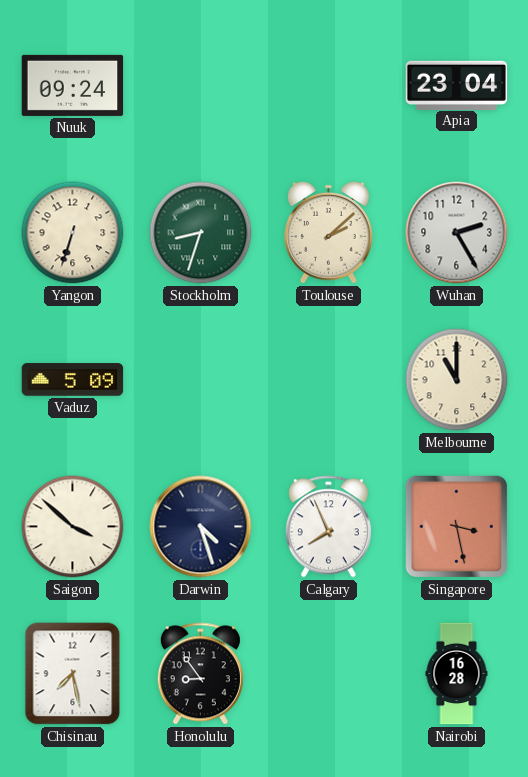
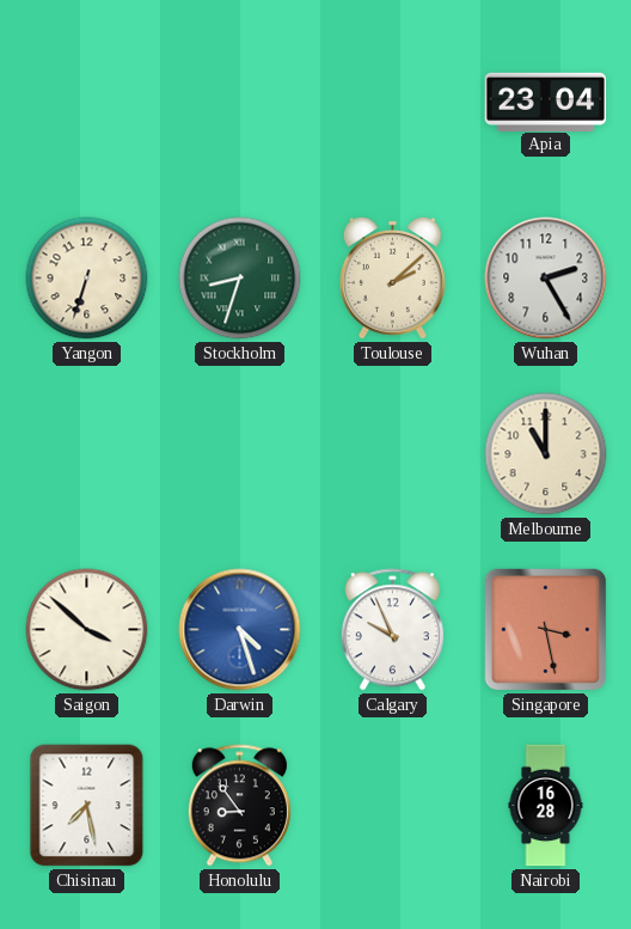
Nuuk: 09:24 -> none (73, 85)
Vaduz: 5:09 -> none (73, 380)
Darwin dial: navy -> blue (240, 630)
Calgary: 7:56 -> 9:56 (392, 630)
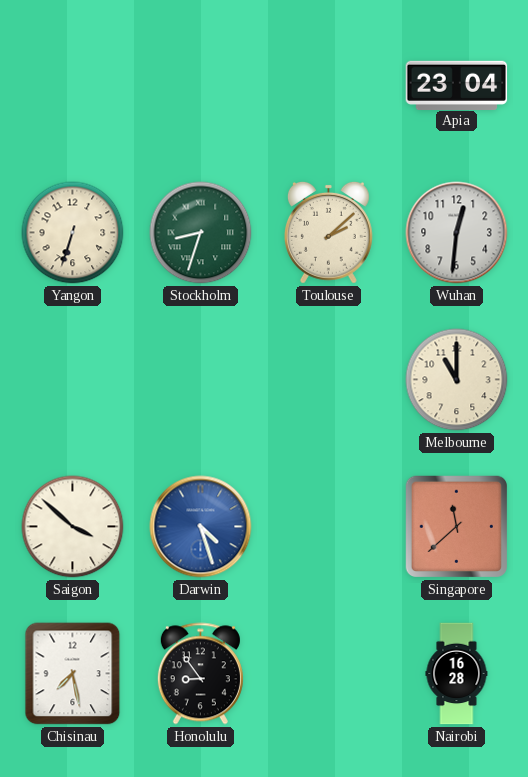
Wuhan: 2:25 -> 12:31 (457, 233)
Calgary: 9:56 -> none (392, 630)
Singapore: 3:28 -> 11:38 (456, 526)
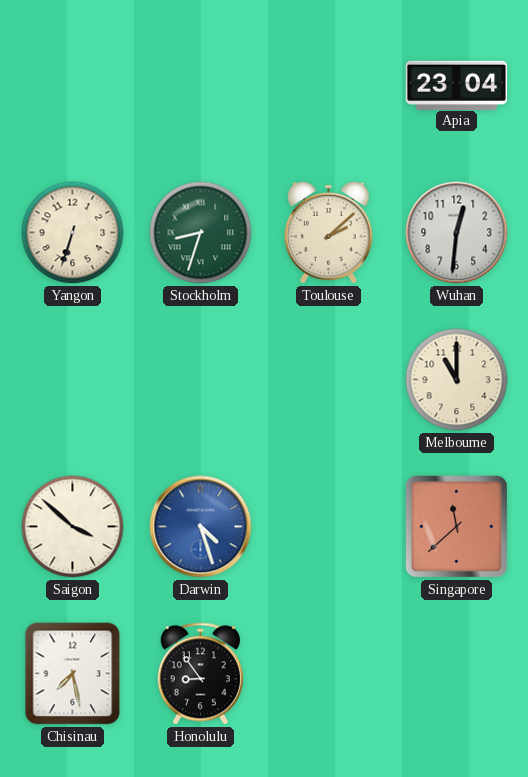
Nairobi: 16:28 -> none (457, 674)
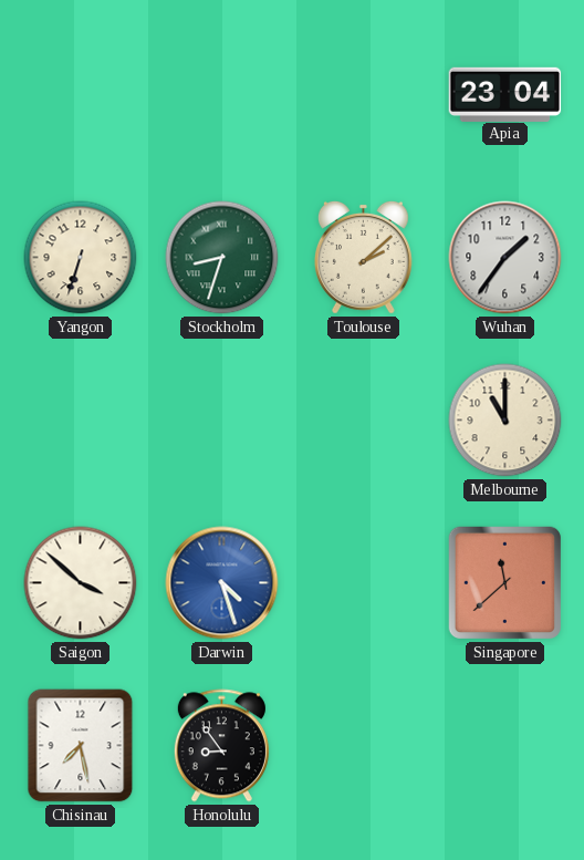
Wuhan: 12:31 -> 1:36 (505, 258)
